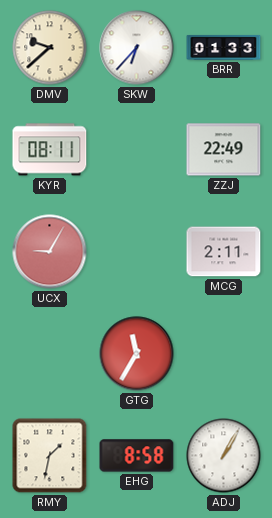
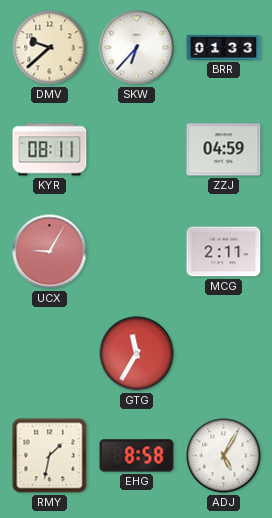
ZZJ: 22:49 -> 04:59 (224, 150)
ADJ: 1:05 -> 5:05 (224, 456)
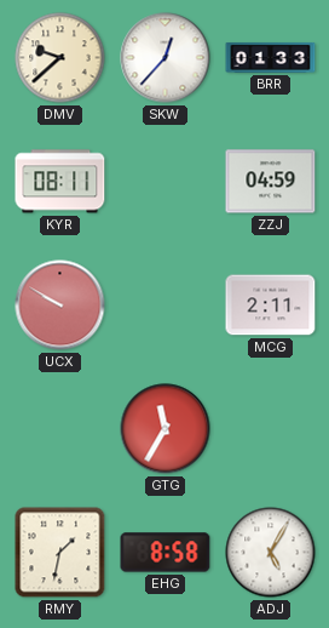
SKW: 6:37 -> 12:37 (166, 58)
UCX: 9:05 -> 9:50 (60, 306)
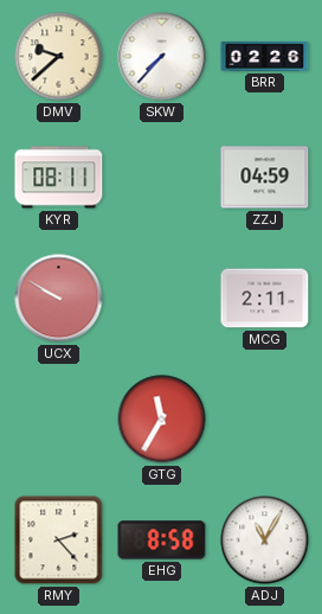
SKW: 12:37 -> 7:37 (162, 57)
BRR: 01:33 -> 02:26 (265, 57)
RMY: 1:32 -> 2:23 (59, 541)
ADJ: 5:05 -> 11:05 (265, 541)
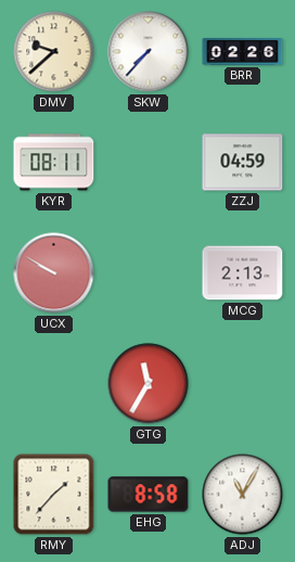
MCG: 2:11 -> 2:13 (243, 273)
RMY: 2:23 -> 1:37 (54, 495)
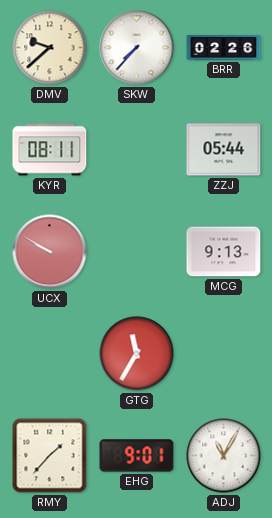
ZZJ: 04:59 -> 05:44 (224, 150)
MCG: 2:13 -> 9:13 (224, 252)
EHG: 8:58 -> 9:01 (137, 456)
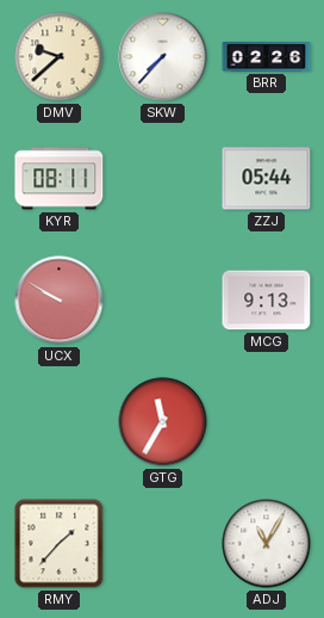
EHG: 9:01 -> none (137, 456)
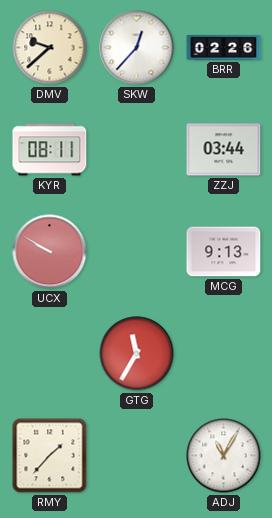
SKW: 7:37 -> 12:37 (137, 48)
ZZJ: 05:44 -> 03:44 (224, 150)
